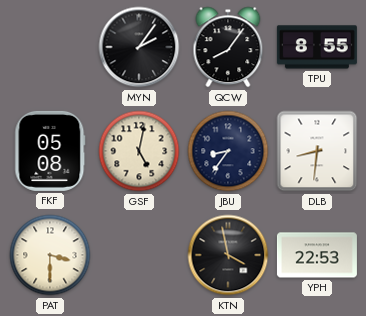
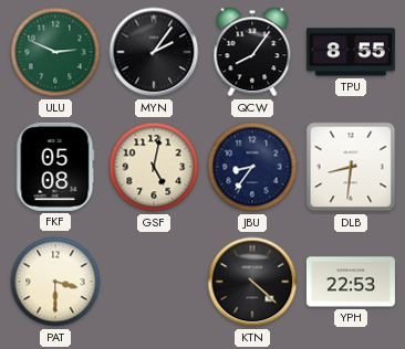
ULU: none -> 2:49 (55, 52)
KTN: 3:58 -> 4:22 (252, 282)
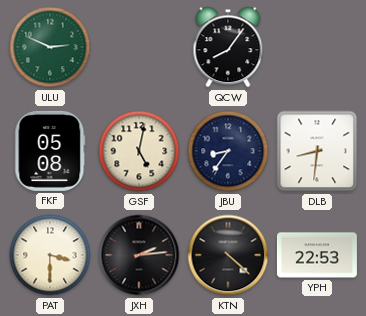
MYN: 2:06 -> none (154, 52)
TPU: 8:55 -> none (351, 52)
JXH: none -> 2:14 (139, 255)
